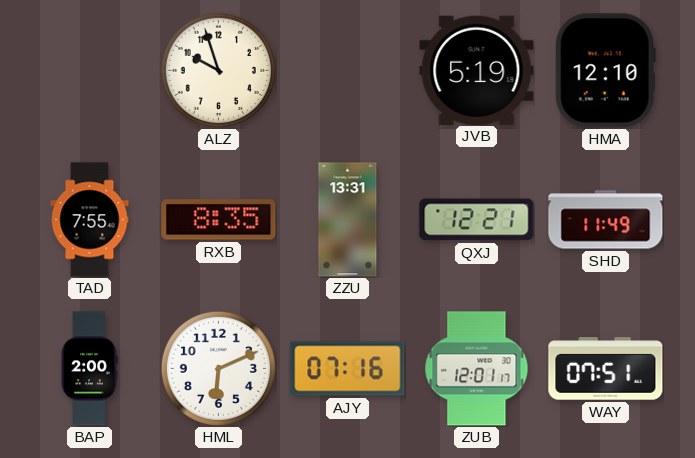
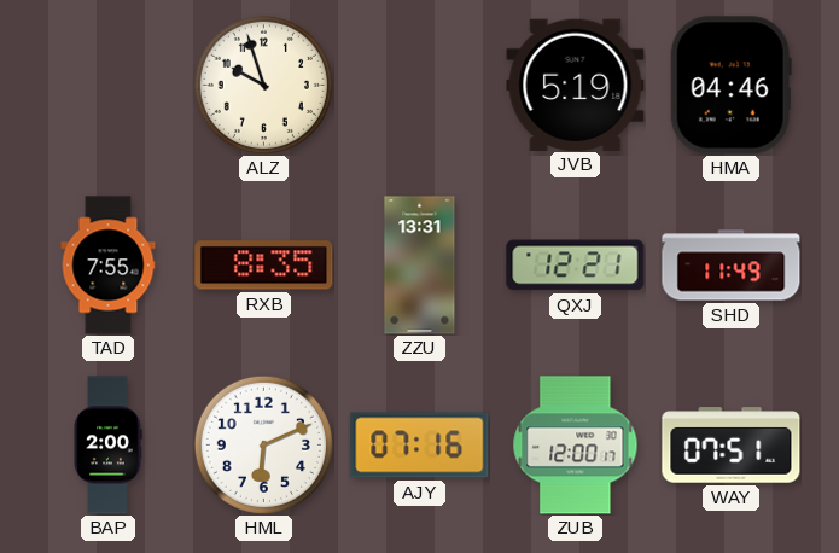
HMA: 12:10 -> 04:46 (730, 86)
ZUB: 12:01 -> 12:00 (576, 446)
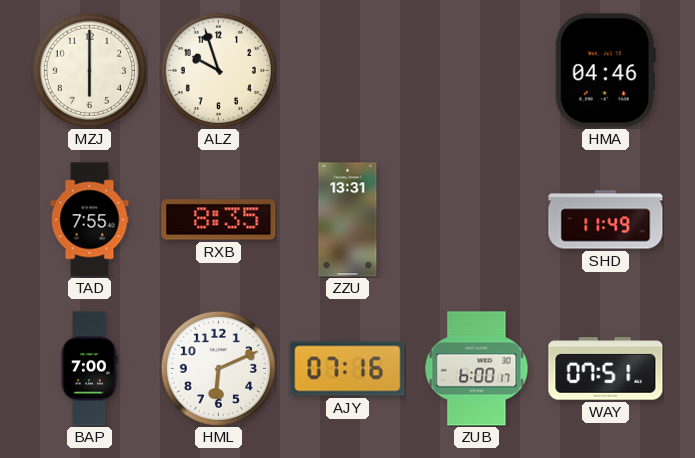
MZJ: none -> 6:00 (89, 70)
JVB: 5:19 -> none (576, 85)
QXJ: 12:21 -> none (576, 266)
BAP: 2:00 -> 7:00 (89, 369)
ZUB: 12:00 -> 6:00 (477, 369)
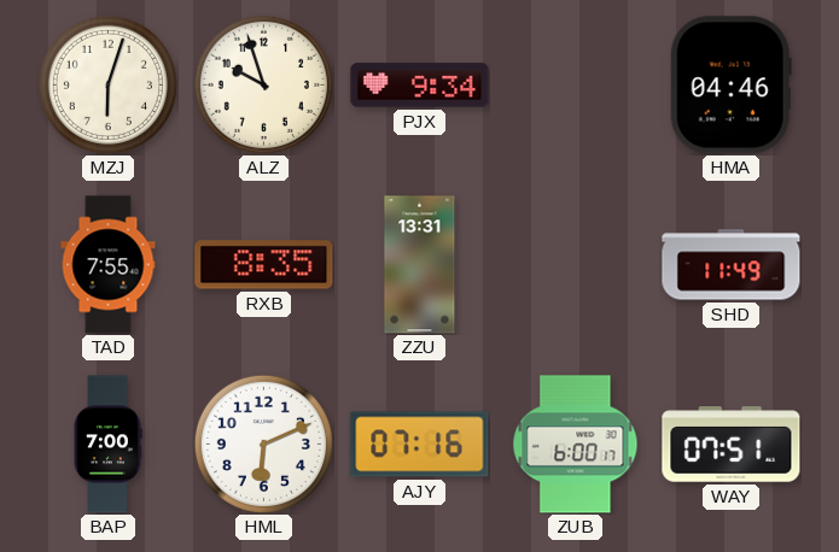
MZJ: 6:00 -> 6:03 (107, 84)
PJX: none -> 9:34 (420, 86)
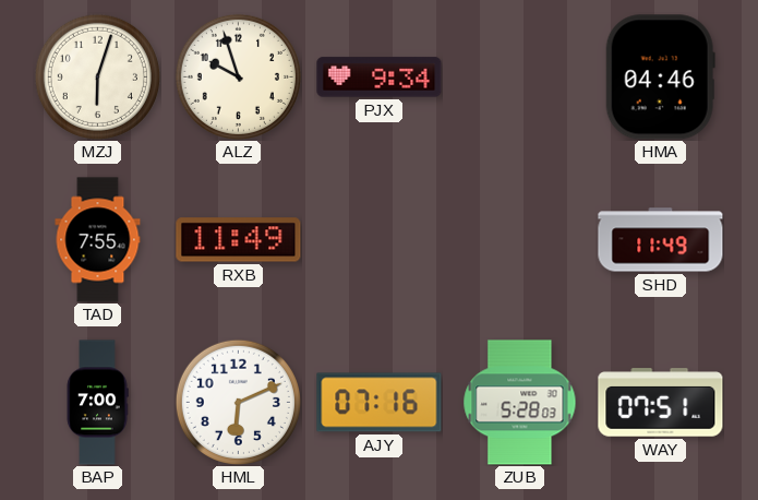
RXB: 8:35 -> 11:49 (239, 240)
ZZU: 13:31 -> none (420, 265)
ZUB: 6:00 -> 5:28 (520, 403)
